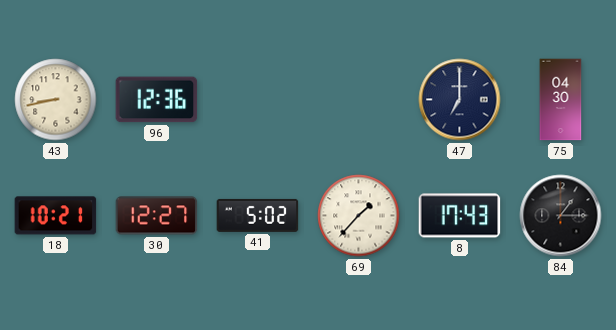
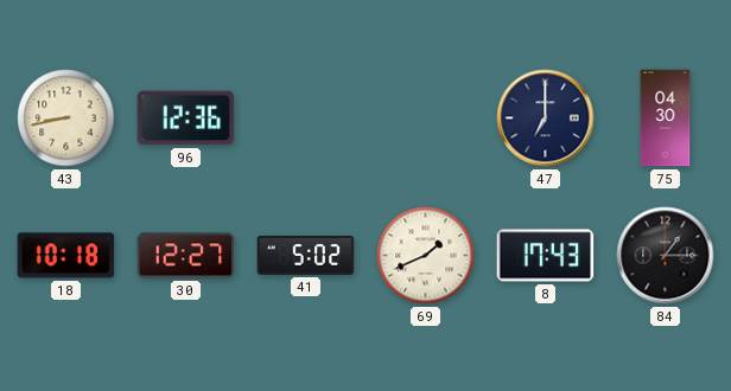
18: 10:21 -> 10:18 (66, 256)
69: 1:37 -> 1:41 (426, 256)
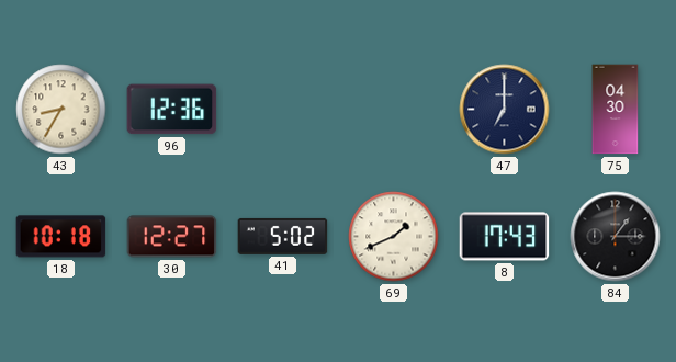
43: 8:43 -> 8:35 (61, 110)
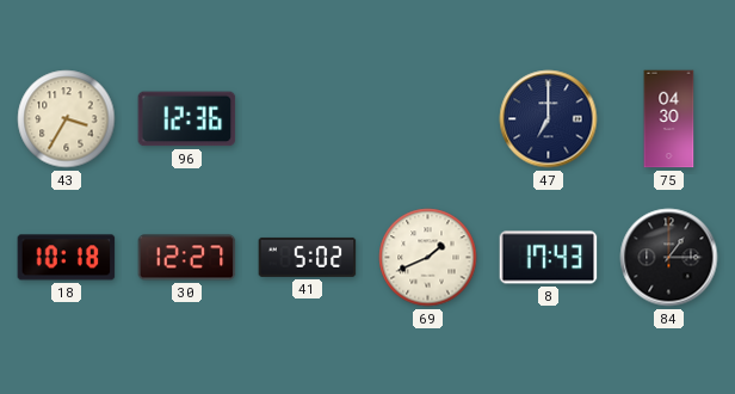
43: 8:35 -> 3:35 (67, 119)
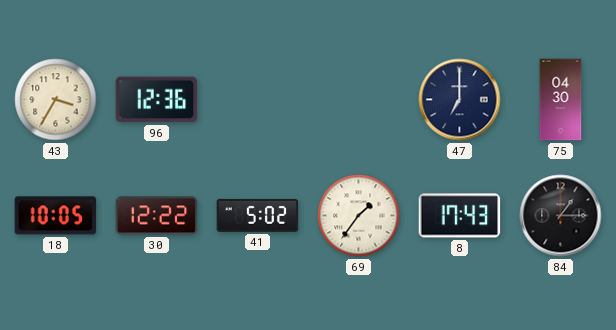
18: 10:18 -> 10:05 (56, 216)
30: 12:27 -> 12:22 (157, 216)
69: 1:41 -> 1:36 (359, 216)
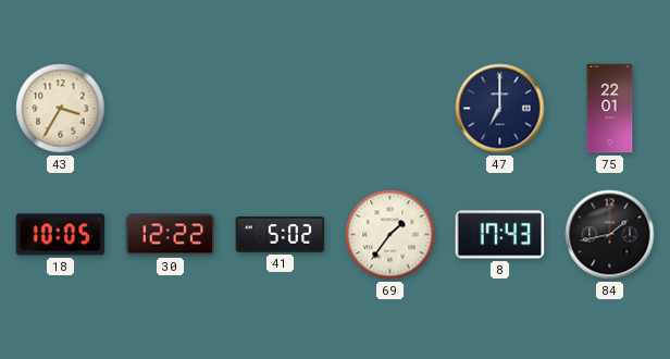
96: 12:36 -> none (157, 100)
75: 04:30 -> 22:01 (610, 109)
84: 1:15 -> 1:43 (610, 235)
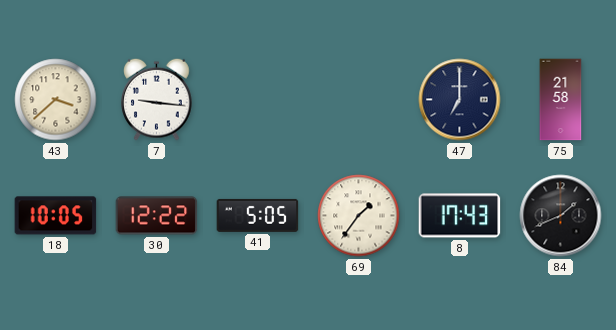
43: 3:35 -> 3:38 (56, 100)
7: none -> 9:16 (157, 99)
75: 22:01 -> 21:58 (561, 100)
41: 5:02 -> 5:05 (258, 215)
84: 1:43 -> 1:41 (561, 216)
